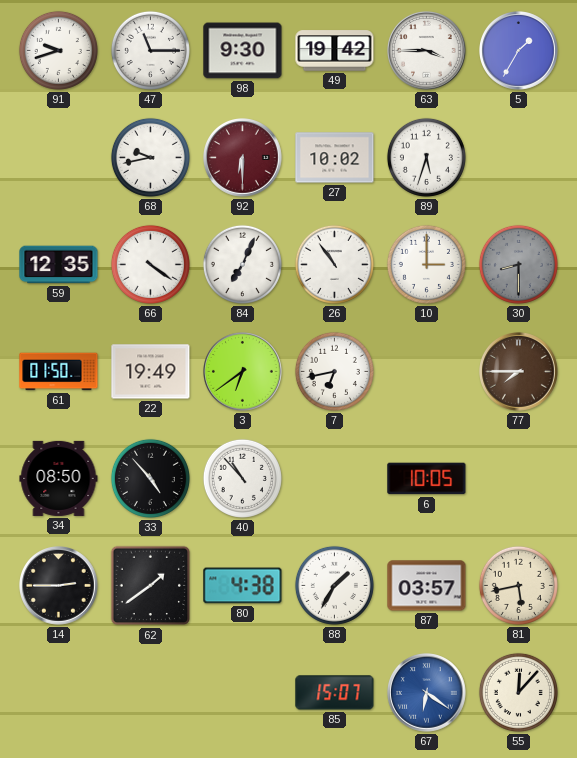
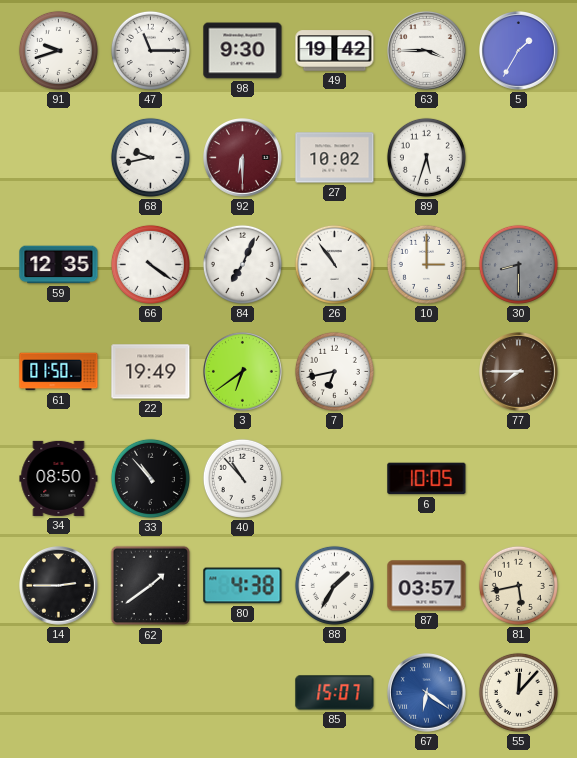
33: 4:53 -> 10:53 (150, 478)
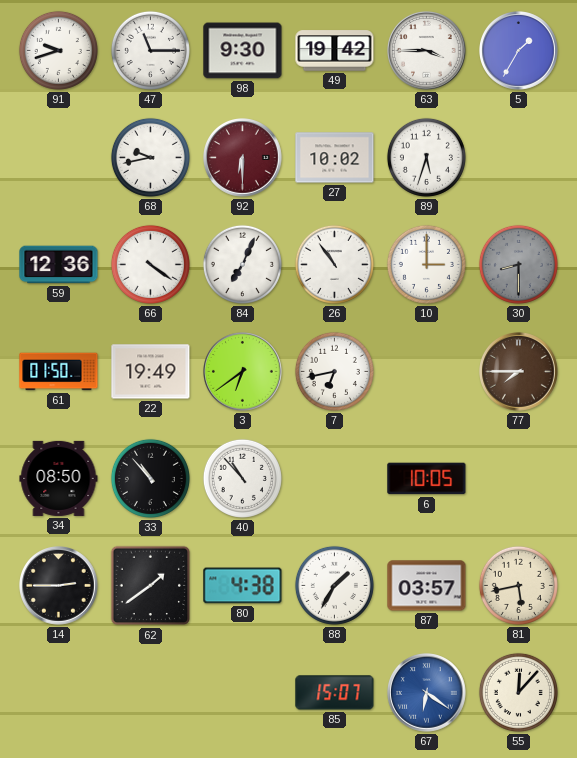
59: 12:35 -> 12:36 (59, 265)
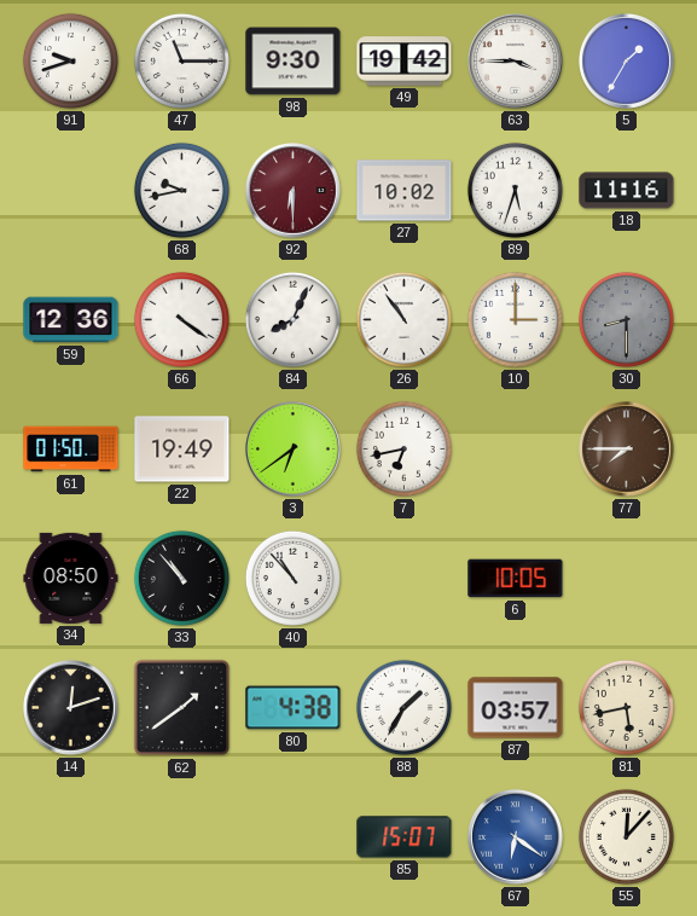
18: none -> 11:16 (627, 191)
84: 7:04 -> 8:04 (292, 319)
14: 2:45 -> 12:12 (71, 708)
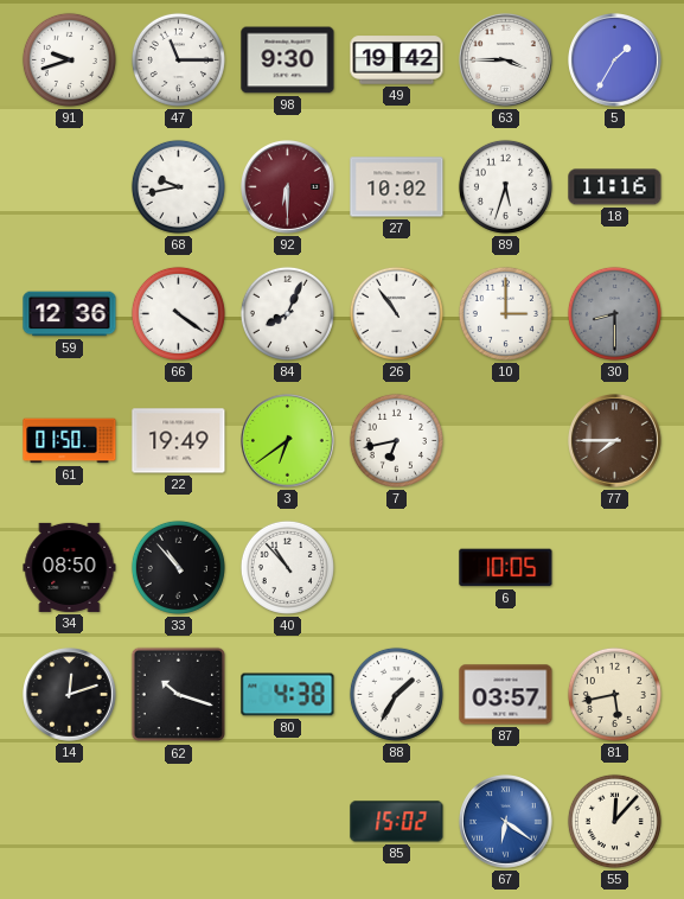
62: 1:39 -> 10:18 (179, 695)
85: 15:07 -> 15:02 (397, 822)
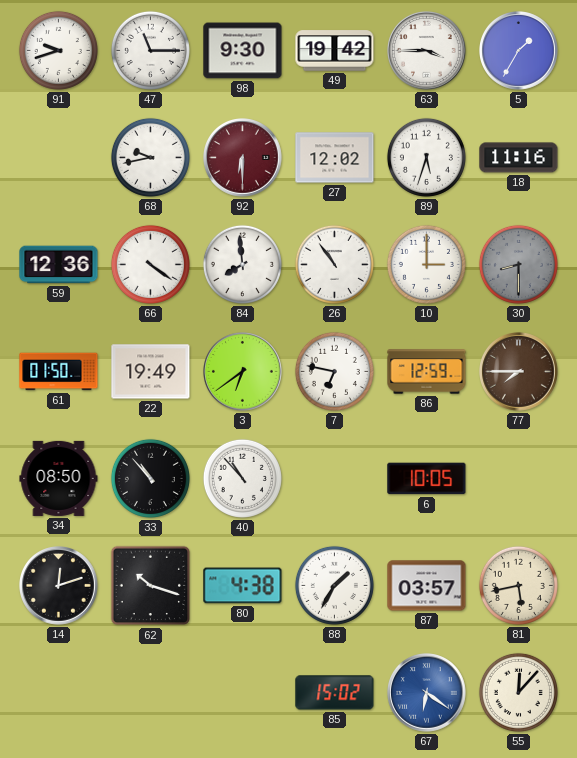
27: 10:02 -> 12:02 (335, 158)
84: 8:04 -> 7:59 (242, 264)
7: 6:43 -> 6:47 (334, 371)
86: none -> 12:59 (427, 372)
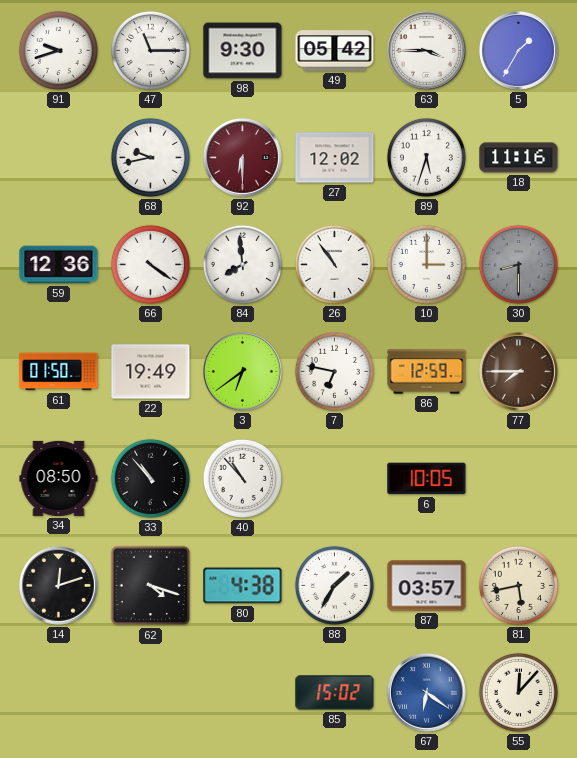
49: 19:42 -> 05:42 (335, 51)
62: 10:18 -> 4:18 (151, 586)
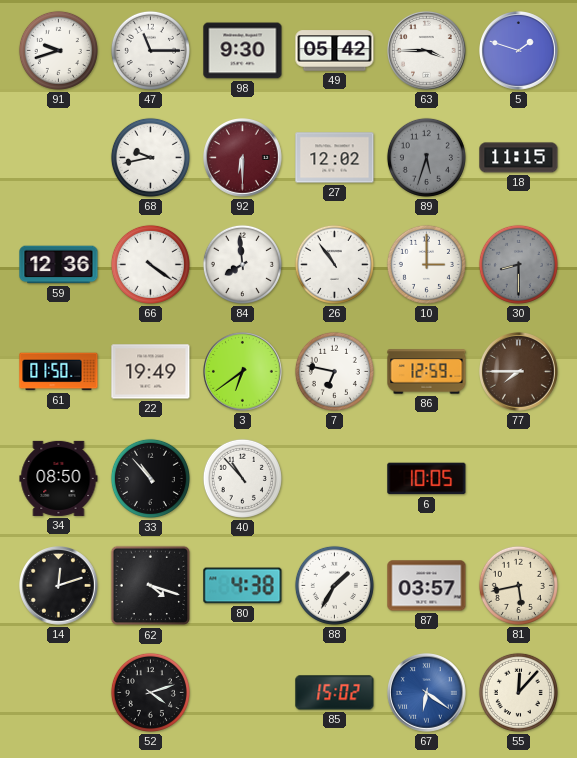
5: 1:35 -> 1:48 (519, 51)
89 dial: white -> grey (426, 157)
18: 11:16 -> 11:15 (519, 158)
52: none -> 4:12 (150, 692)
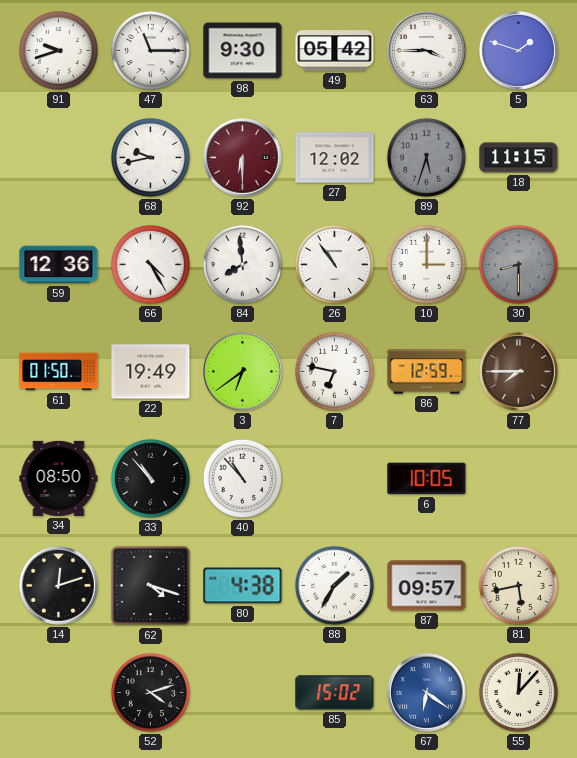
66: 4:21 -> 4:25 (150, 264)
87: 03:57 -> 09:57 (427, 586)
